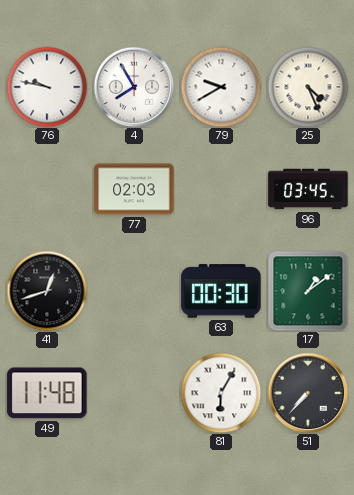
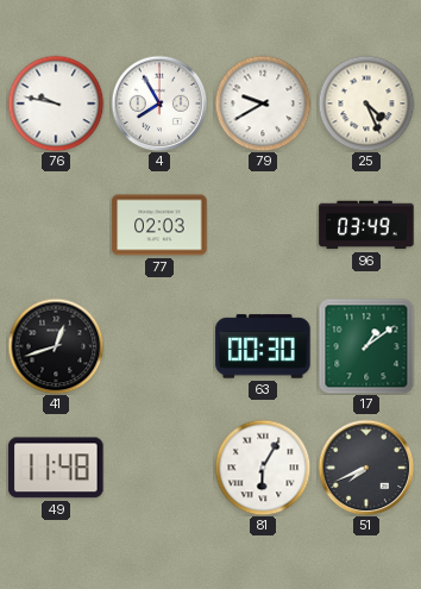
96: 03:45 -> 03:49 (366, 225)
51: 7:37 -> 7:41 (366, 468)
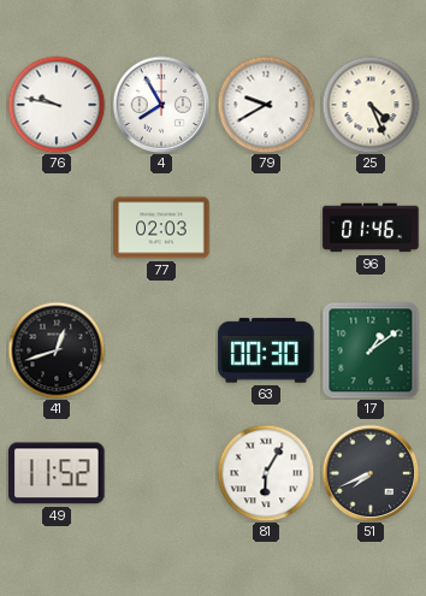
96: 03:49 -> 01:46 (371, 228)
49: 11:48 -> 11:52 (57, 473)
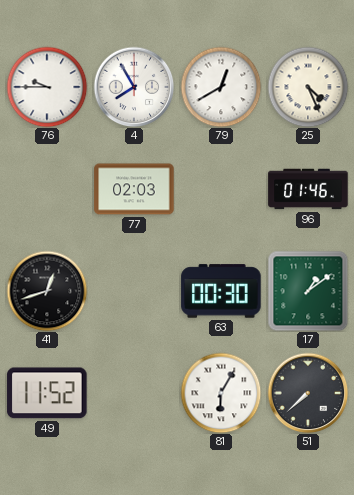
76: 9:47 -> 9:45 (47, 87)
79: 9:40 -> 12:40 (221, 87)
51: 7:41 -> 7:38 (308, 393)
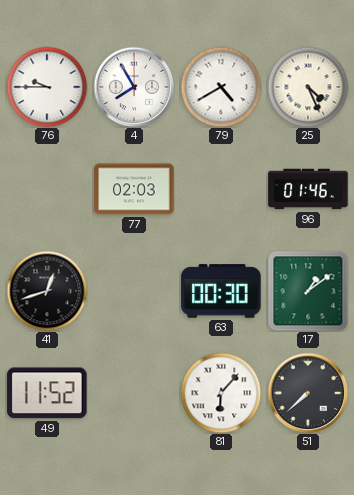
79: 12:40 -> 4:40 (221, 87)
81: 6:05 -> 6:07 (221, 393)
